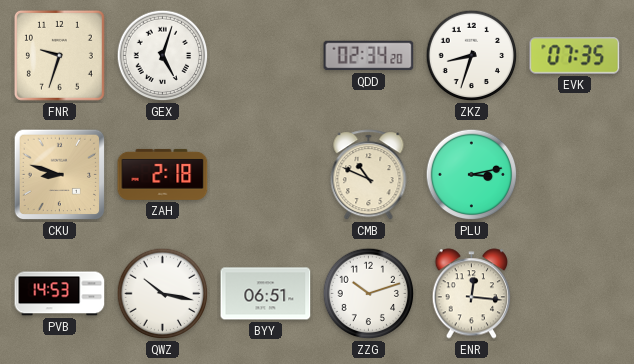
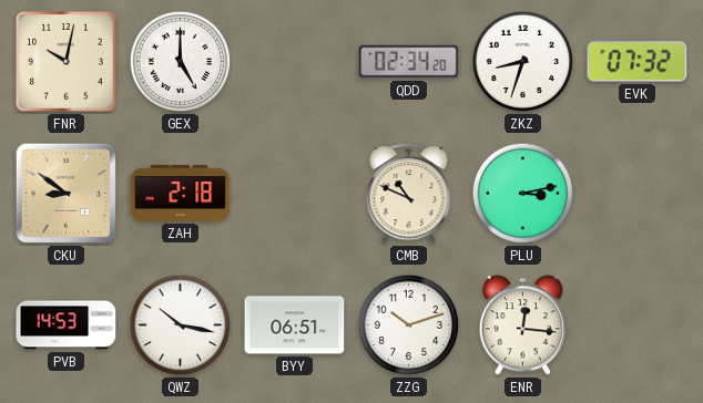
FNR: 9:33 -> 10:02 (65, 61)
GEX: 5:03 -> 5:00 (181, 62)
EVK: 07:35 -> 07:32 (638, 62)
CKU: 8:48 -> 8:51 (67, 194)
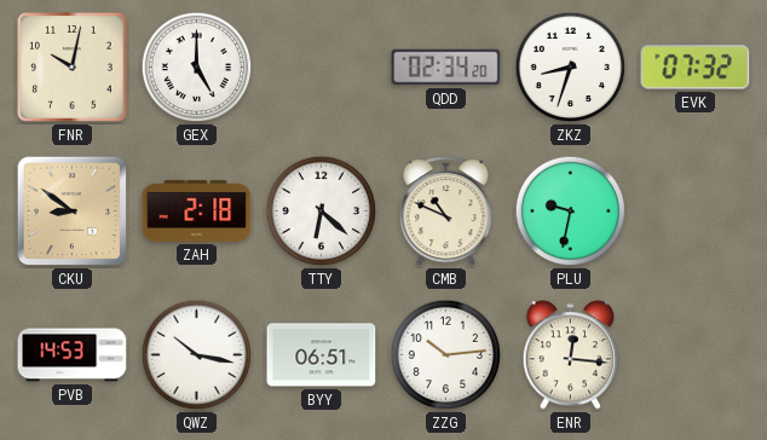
TTY: none -> 6:22 (322, 212)
PLU: 3:13 -> 9:32 (571, 212)
ZZG: 10:12 -> 10:14 (446, 355)
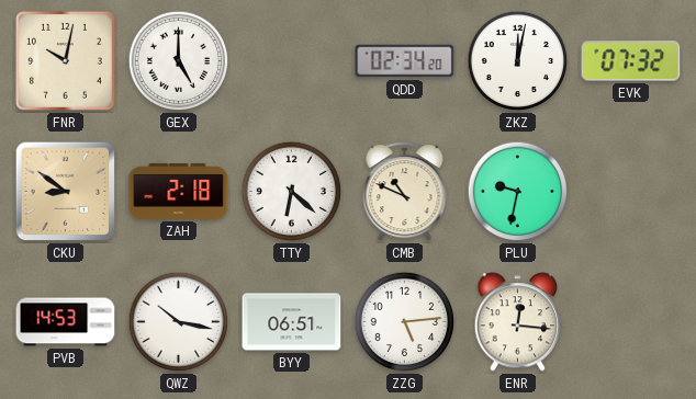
ZKZ: 8:33 -> 12:02 (518, 61)
ZZG: 10:14 -> 5:14 (405, 322)
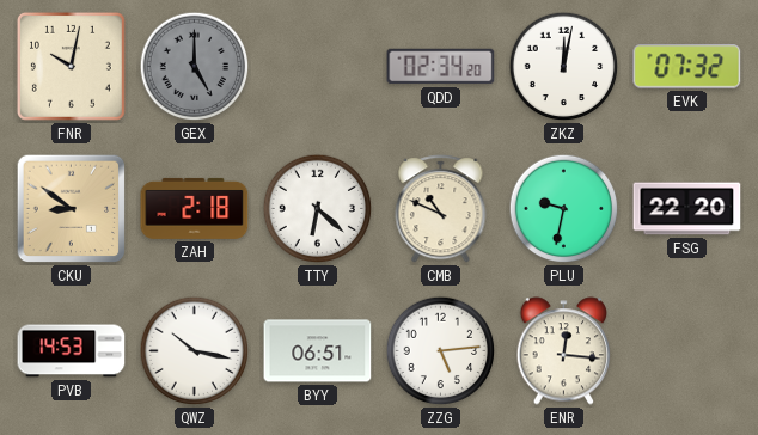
GEX dial: white -> grey (195, 67)
FSG: none -> 22:20 (687, 209)
